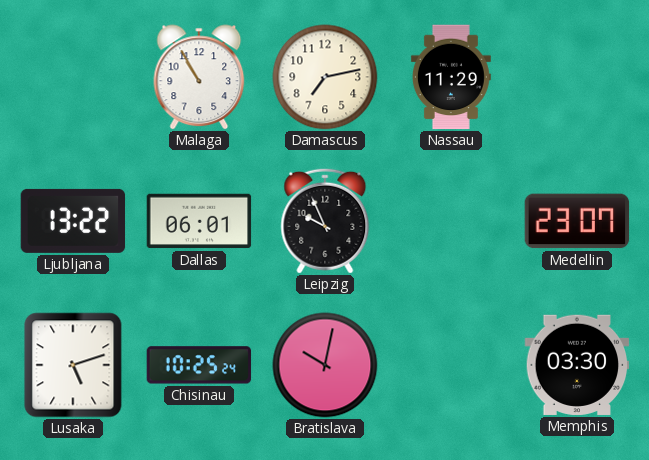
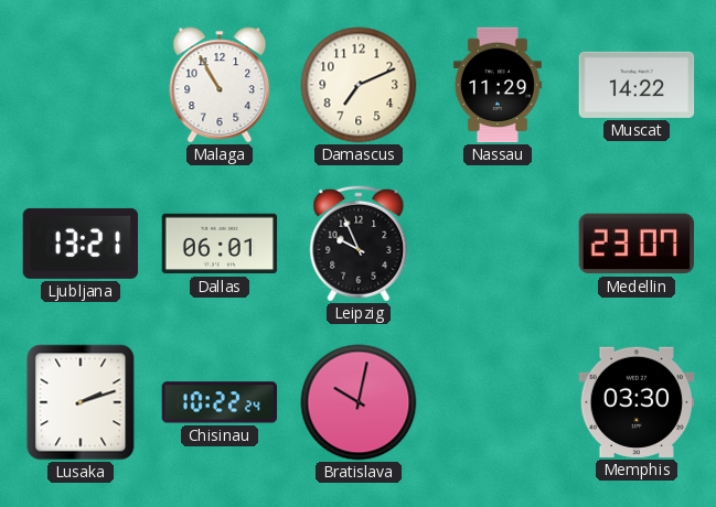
Damascus: 7:13 -> 7:11 (359, 85)
Muscat: none -> 14:22 (637, 85)
Ljubljana: 13:22 -> 13:21 (81, 244)
Lusaka: 5:12 -> 2:12 (81, 402)
Chisinau: 10:25 -> 10:22 (220, 402)
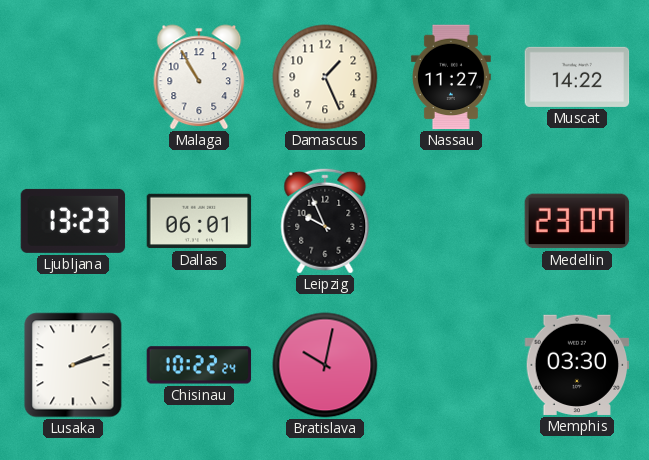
Damascus: 7:11 -> 1:26 (325, 77)
Nassau: 11:29 -> 11:27 (451, 77)
Ljubljana: 13:21 -> 13:23 (73, 221)
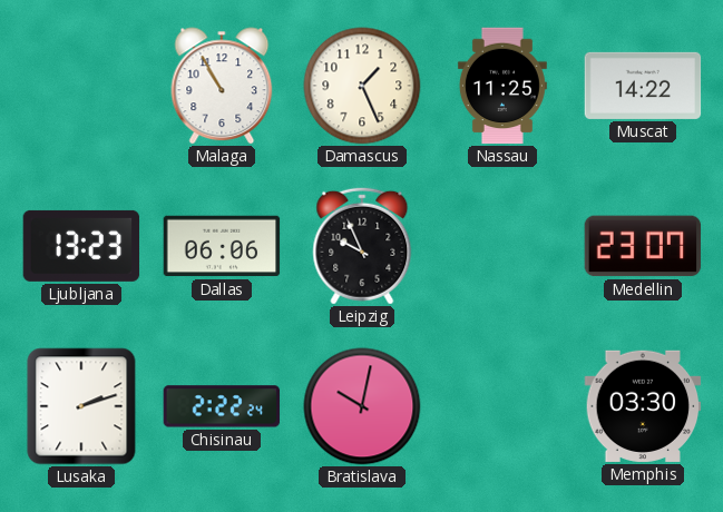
Nassau: 11:27 -> 11:25 (502, 86)
Dallas: 06:01 -> 06:06 (222, 246)
Chisinau: 10:22 -> 2:22 (222, 406)
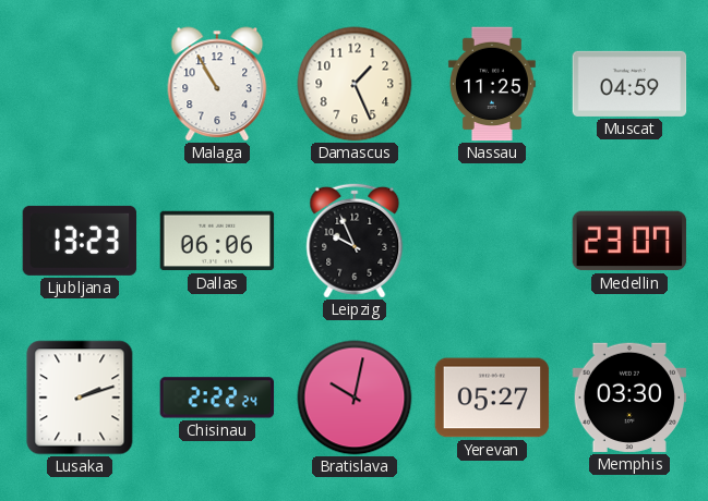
Muscat: 14:22 -> 04:59 (629, 84)
Yerevan: none -> 05:27 (492, 398)
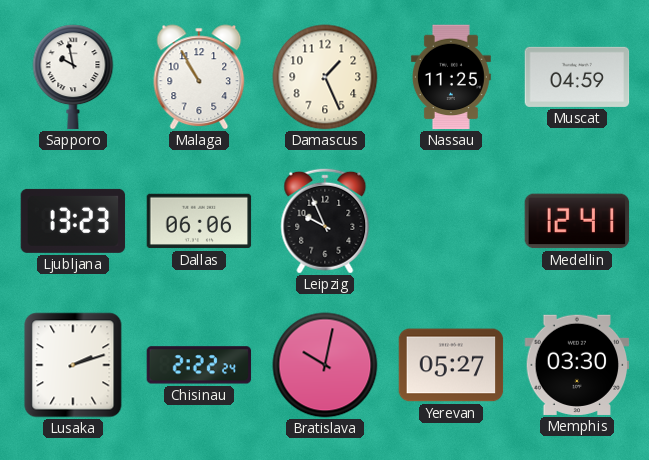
Sapporo: none -> 9:58 (73, 77)
Medellin: 23:07 -> 12:41 (577, 221)
